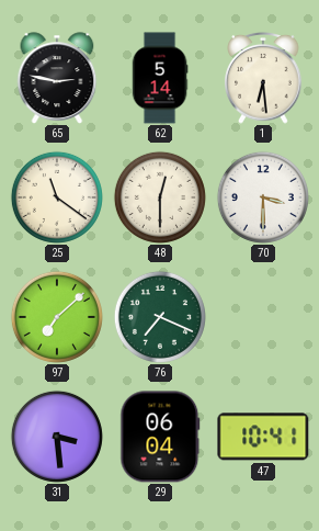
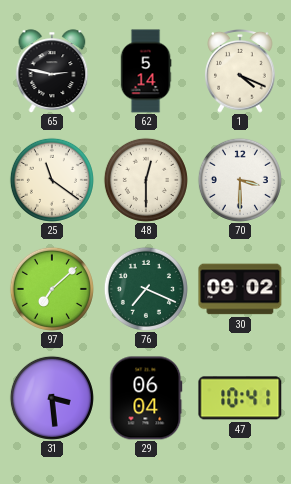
1: 6:29 -> 4:19 (240, 72)
30: none -> 09:02 (240, 289)
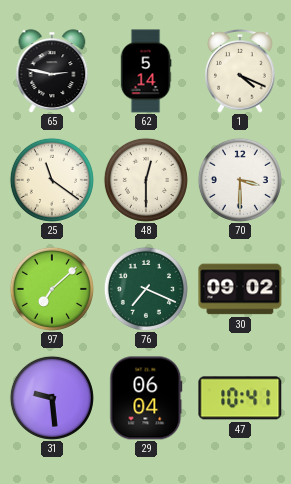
31: 3:29 -> 9:29 (52, 398)
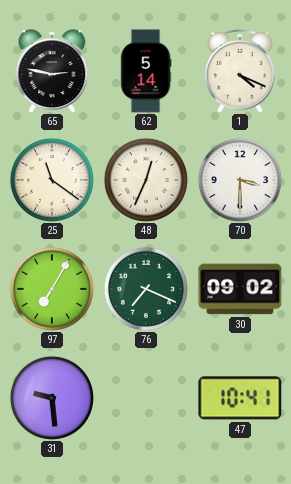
48: 12:30 -> 12:34 (146, 180)
97: 7:08 -> 7:05 (52, 289)
29: 06:04 -> none (146, 398)
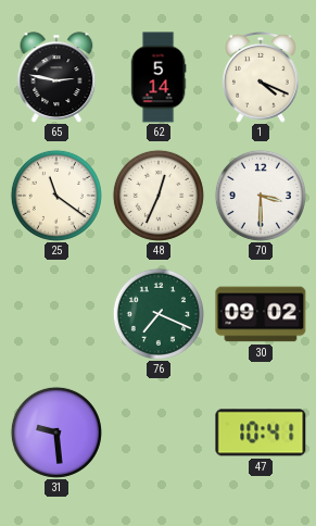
97: 7:05 -> none (52, 289)
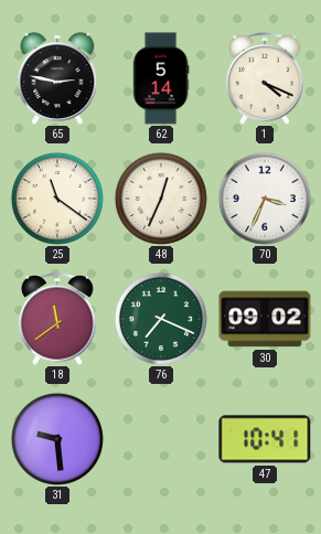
70: 3:30 -> 3:34 (265, 199)
18: none -> 11:39 (57, 320)
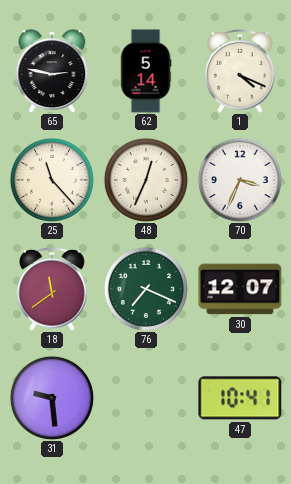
25: 11:21 -> 11:23 (52, 180)
30: 09:02 -> 12:07 (240, 289)
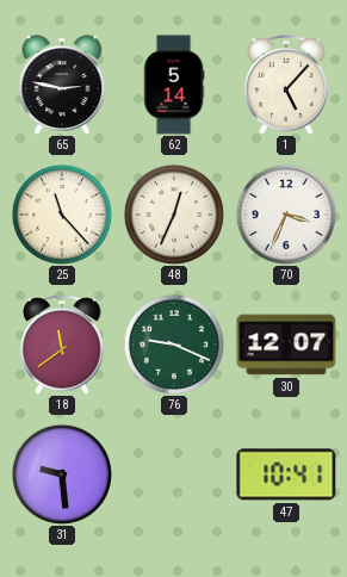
1: 4:19 -> 5:07 (286, 86)
76: 7:19 -> 9:19 (174, 345)
